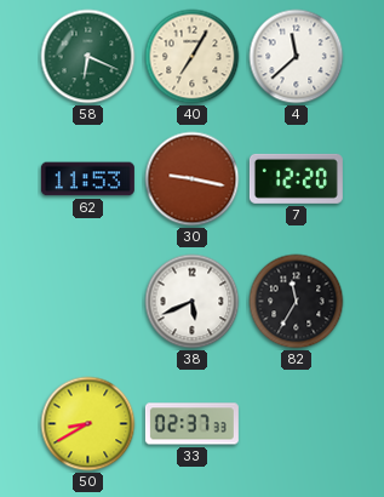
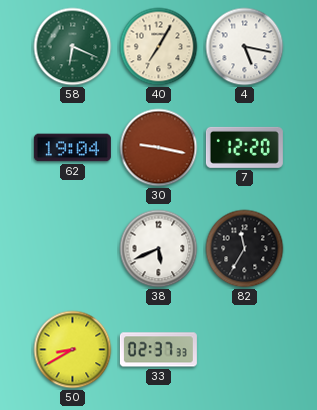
4: 11:38 -> 5:17 (245, 47)
62: 11:53 -> 19:04 (72, 148)
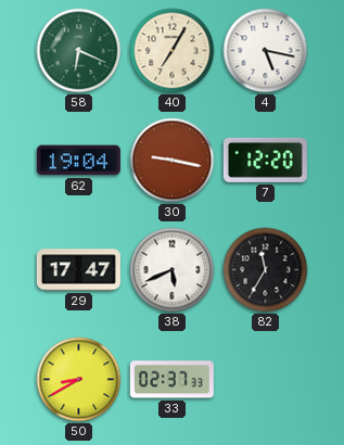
29: none -> 17:47 (78, 270)
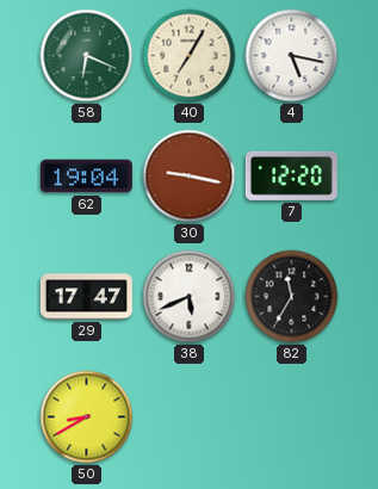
33: 02:37 -> none (171, 380)
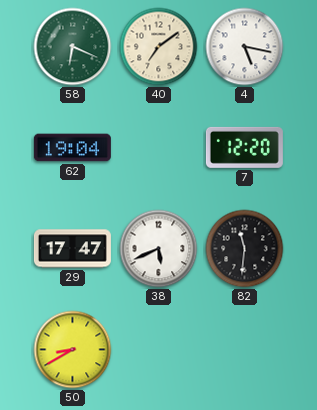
40: 7:05 -> 7:09 (159, 47)
30: 9:17 -> none (190, 177)
82: 11:35 -> 11:31 (245, 249)
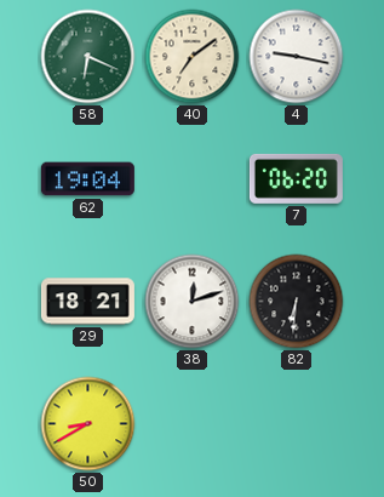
4: 5:17 -> 9:17 (297, 57)
7: 12:20 -> 06:20 (296, 178)
29: 17:47 -> 18:21 (87, 302)
38: 5:41 -> 12:12 (193, 302)
82: 11:31 -> 6:31 (297, 302)
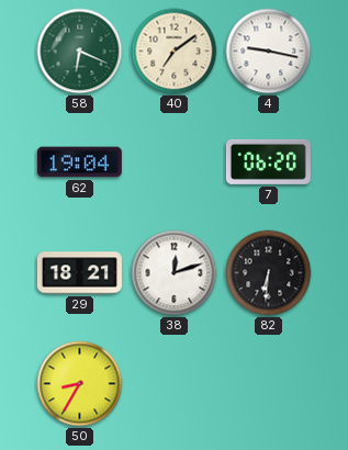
50: 8:40 -> 8:35 (80, 384)
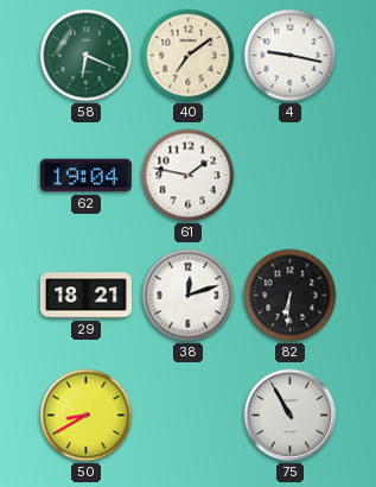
61: none -> 1:47 (189, 176)
7: 06:20 -> none (268, 161)
50: 8:35 -> 8:40 (87, 416)
75: none -> 10:55 (291, 416)
